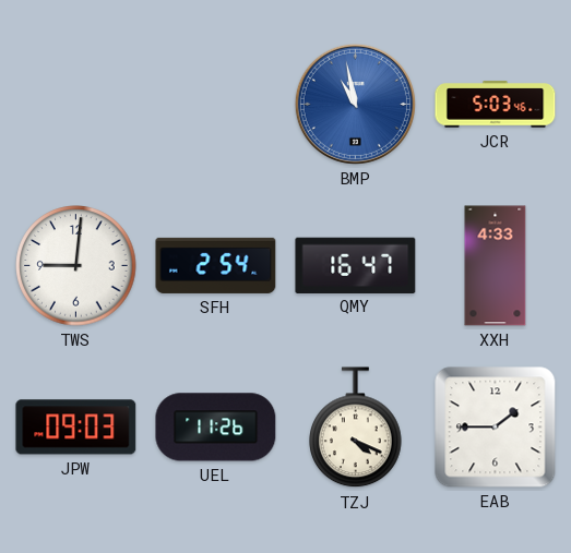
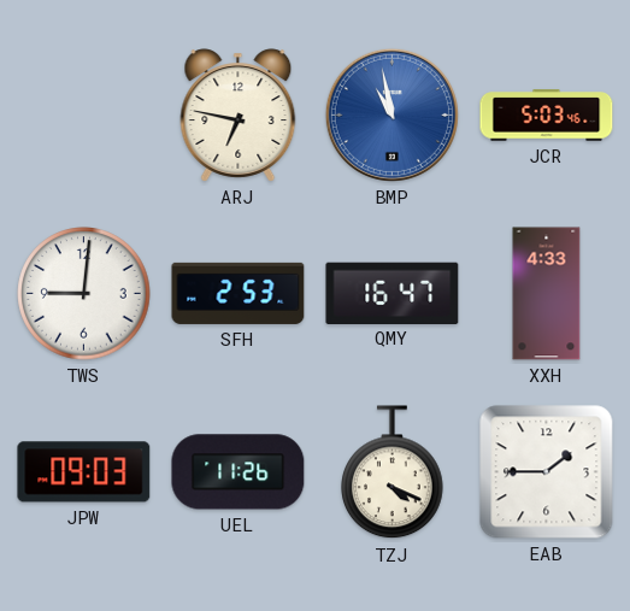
ARJ: none -> 6:47 (239, 116)
SFH: 2:54 -> 2:53 (239, 293)
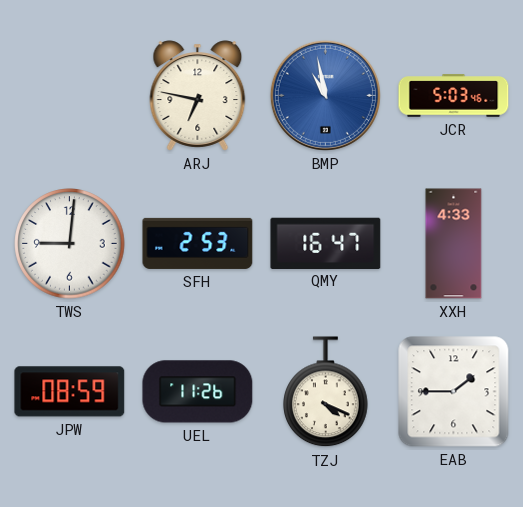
JPW: 09:03 -> 08:59 (70, 392)
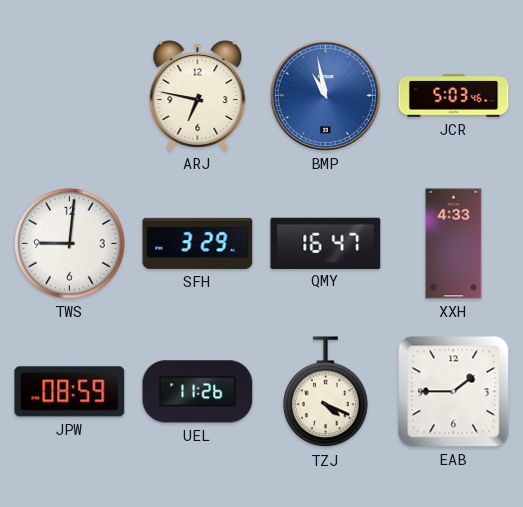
SFH: 2:53 -> 3:29 (198, 243)
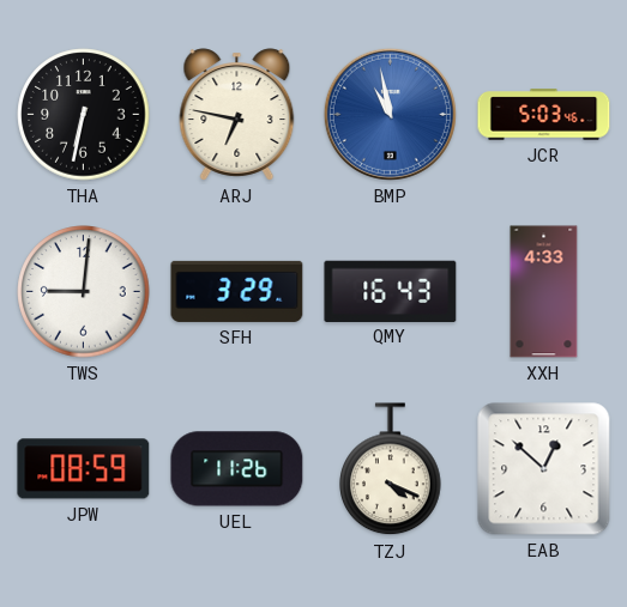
THA: none -> 6:32 (84, 115)
QMY: 16:47 -> 16:43 (391, 291)
EAB: 1:45 -> 12:52 (544, 469)
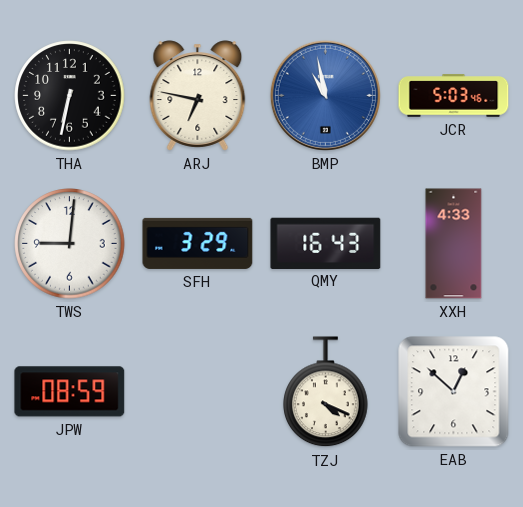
UEL: 11:26 -> none (237, 469)
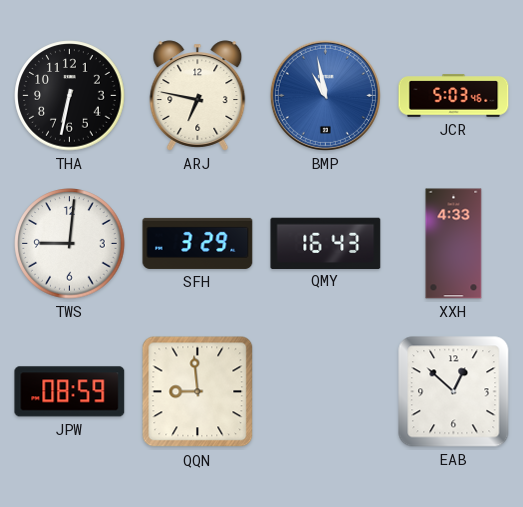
QQN: none -> 8:59 (198, 392)
TZJ: 4:19 -> none (326, 392)
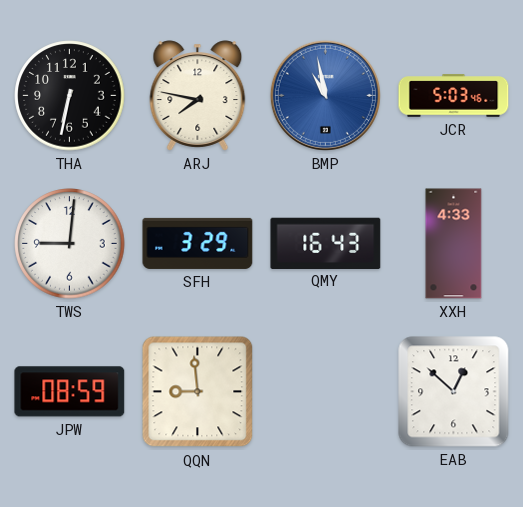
ARJ: 6:47 -> 7:47 (198, 96)
